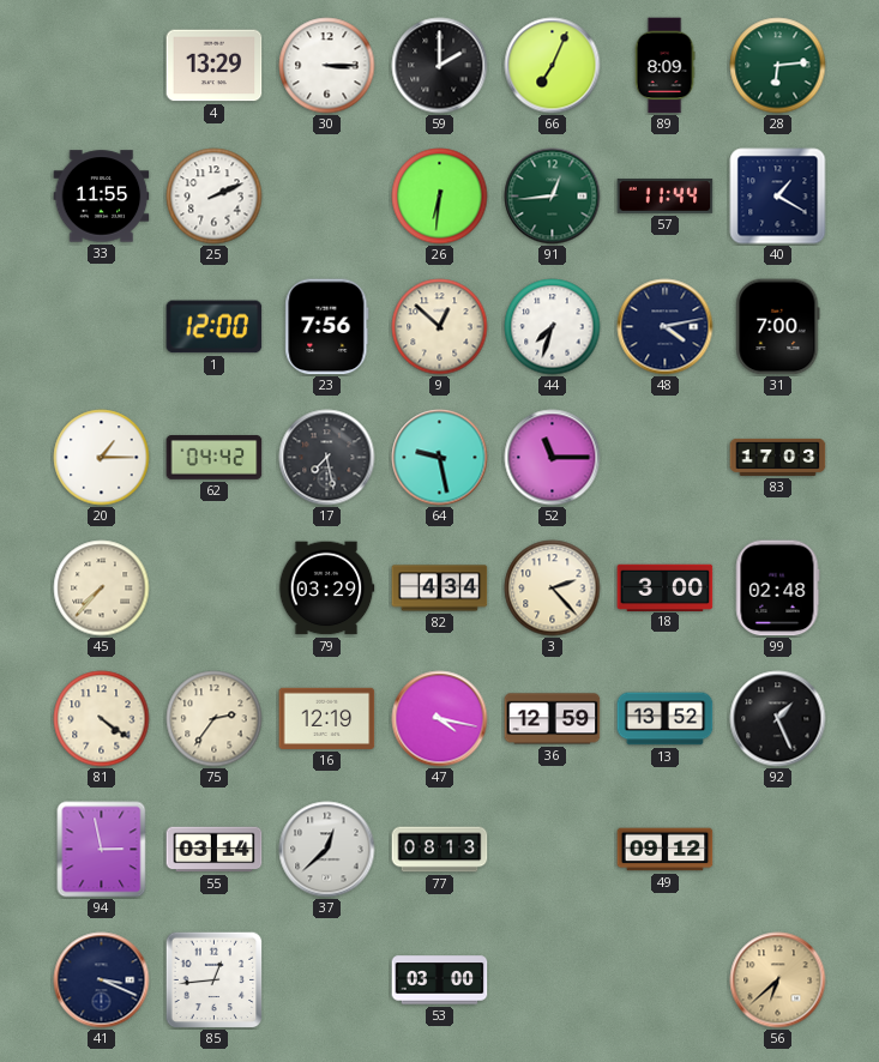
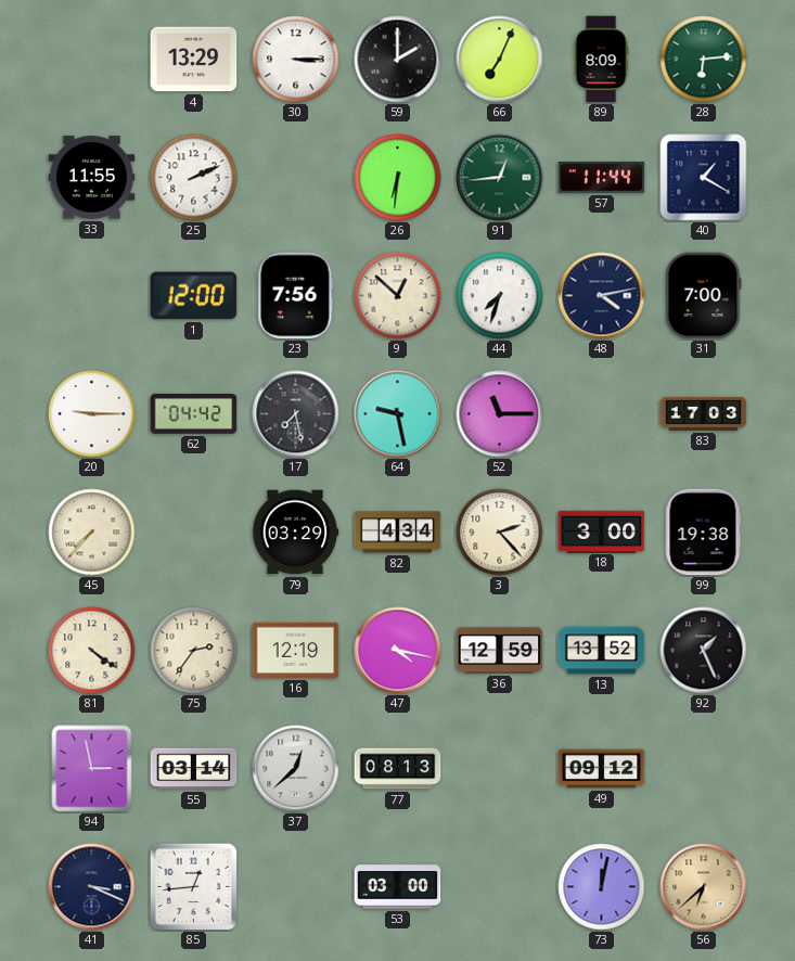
20: 1:15 -> 9:15 (92, 414)
99: 02:48 -> 19:38 (703, 533)
73: none -> 12:02 (602, 887)
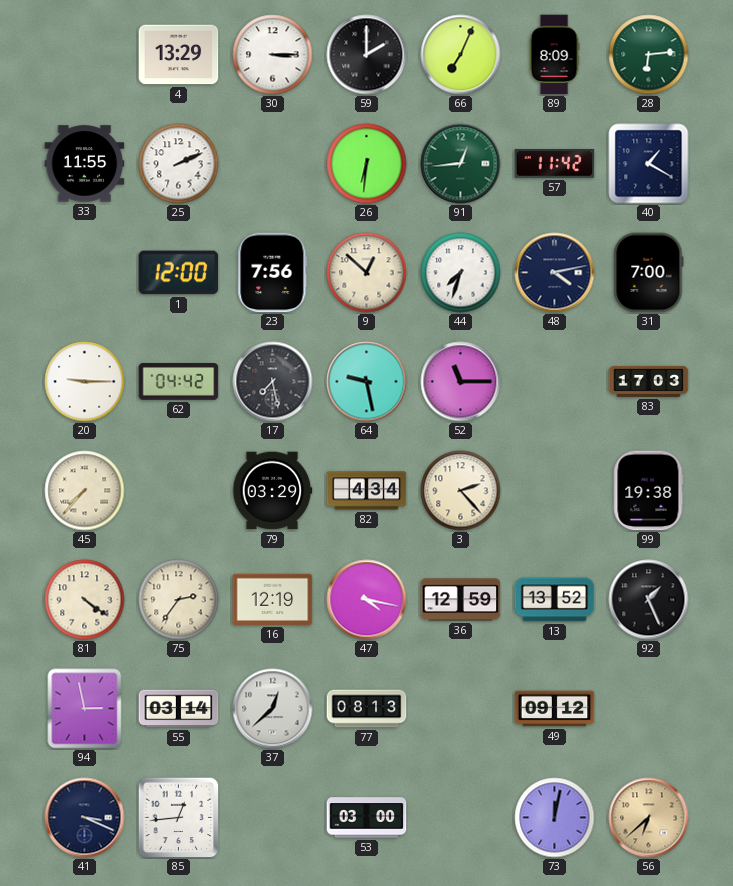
57: 11:44 -> 11:42 (555, 164)
18: 3:00 -> none (602, 531)
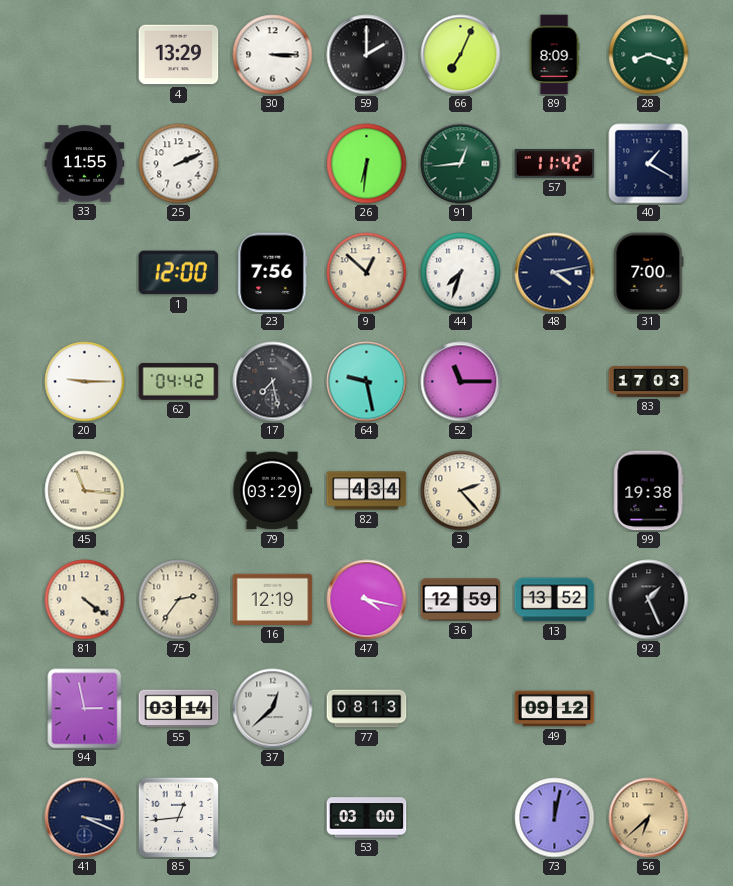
28: 6:14 -> 8:18 (649, 55)
45: 7:37 -> 11:16 (85, 491)
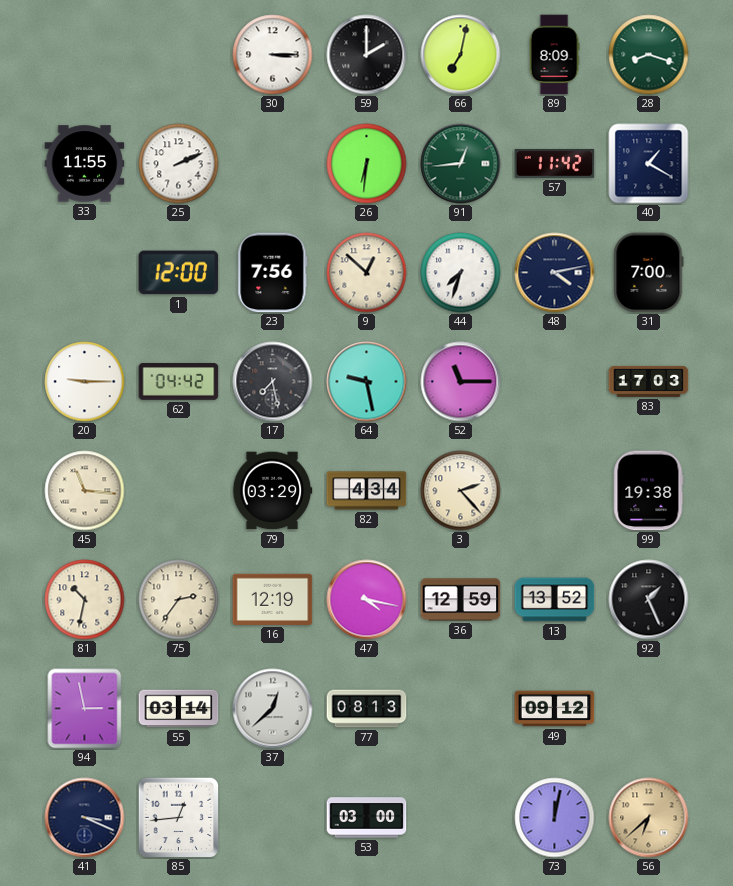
4: 13:29 -> none (179, 55)
66: 7:04 -> 7:02 (461, 55)
81: 4:21 -> 10:32 (85, 600)
